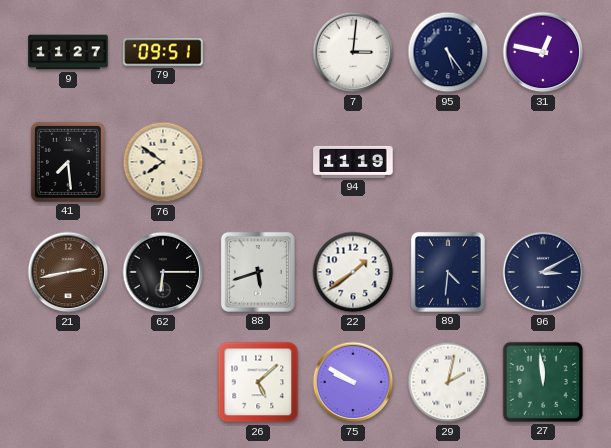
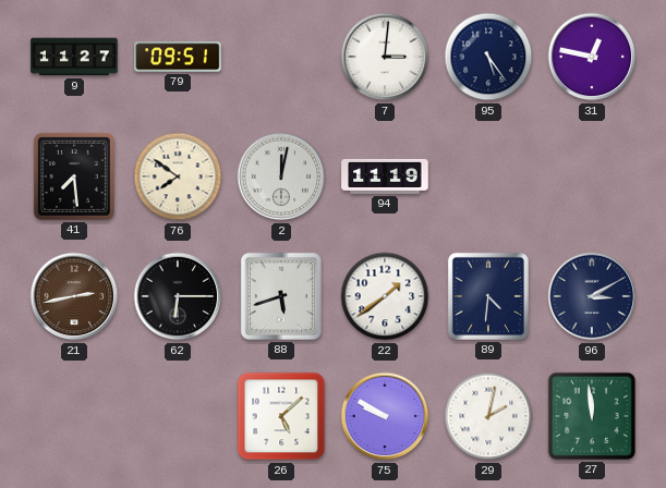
2: none -> 12:02 (281, 176)
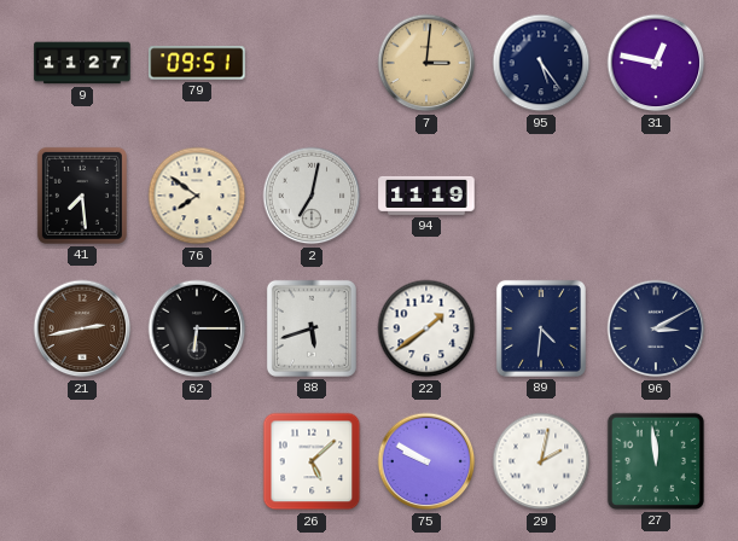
7 dial: white -> champagne (426, 63)
2: 12:02 -> 7:02 (312, 196)
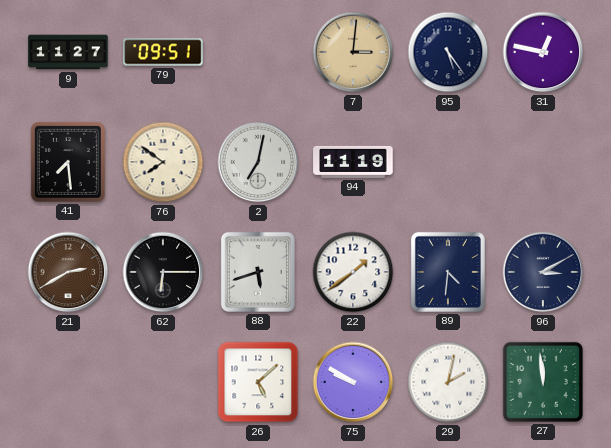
21: 2:43 -> 2:40 (68, 272)
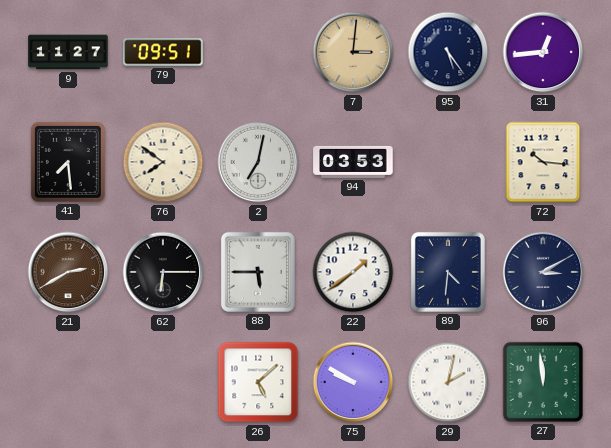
31: 12:47 -> 12:44 (543, 52)
94: 11:19 -> 03:53 (353, 162)
72: none -> 10:16 (543, 162)
88: 5:42 -> 5:45 (258, 272)
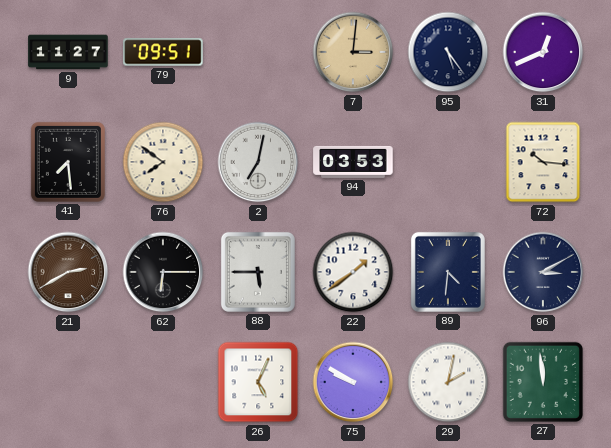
31: 12:44 -> 12:41 (543, 52)
26: 5:08 -> 5:04 (258, 382)
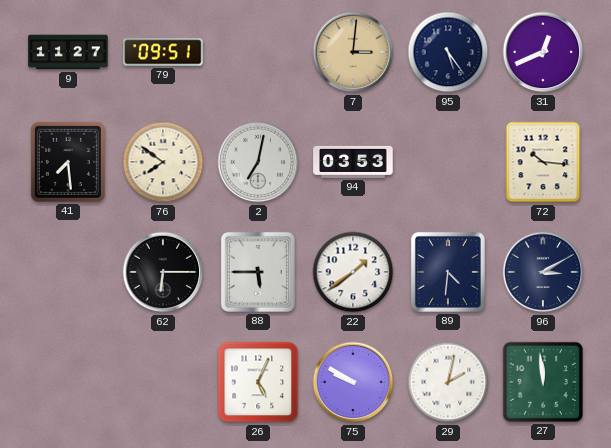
21: 2:40 -> none (68, 272)
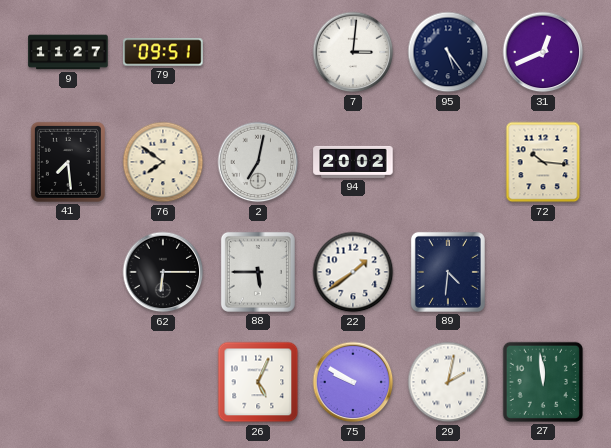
7 dial: champagne -> white (353, 52)
94: 03:53 -> 20:02 (353, 162)
96: 3:10 -> none (543, 272)
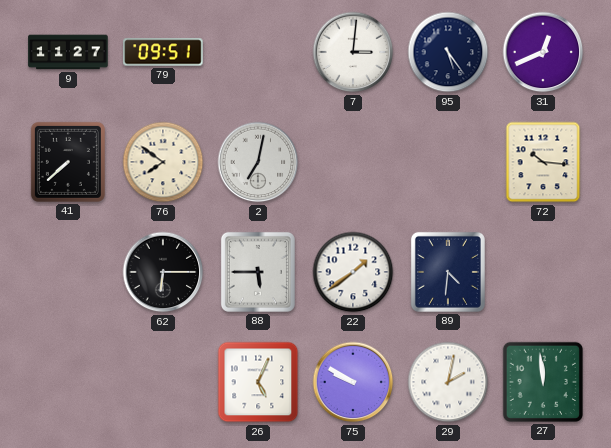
41: 7:29 -> 7:38 (68, 162)
94: 20:02 -> none (353, 162)
